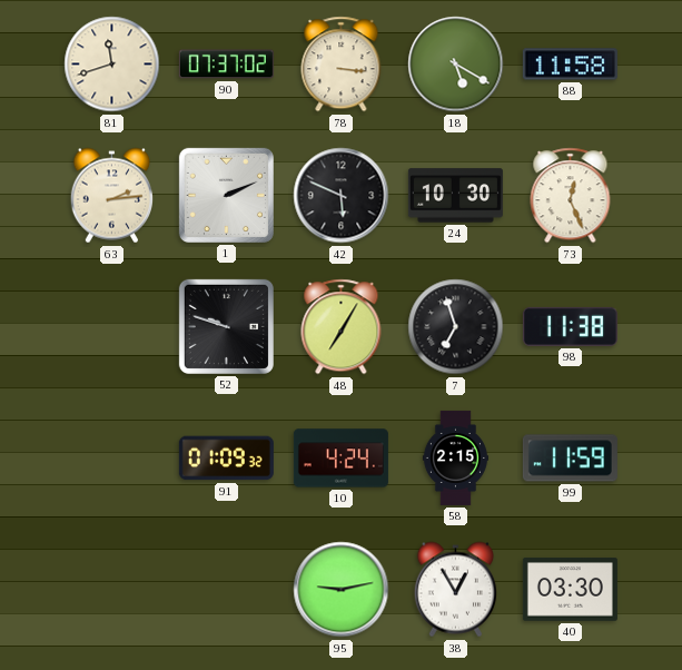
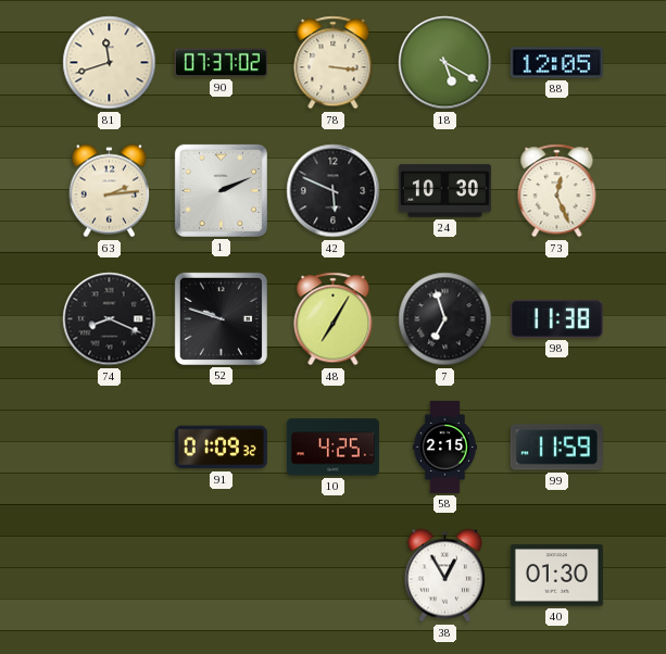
88: 11:58 -> 12:05 (556, 63)
74: none -> 8:19 (110, 319)
10: 4:24 -> 4:25 (332, 448)
95: 9:13 -> none (342, 590)
40: 03:30 -> 01:30 (556, 576)
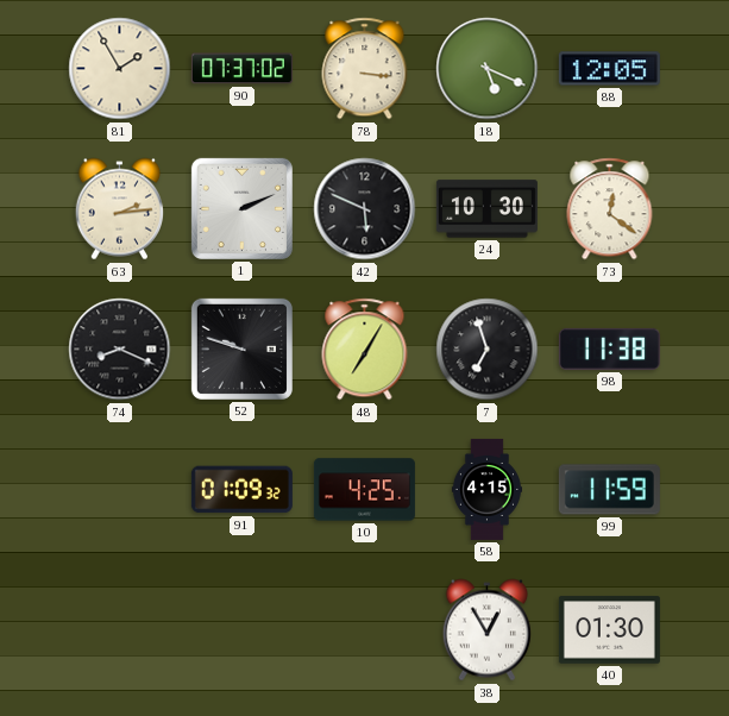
81: 11:42 -> 1:55 (120, 69)
18: 5:20 -> 5:19 (488, 69)
73: 12:26 -> 12:21 (610, 209)
58: 2:15 -> 4:15 (486, 489)
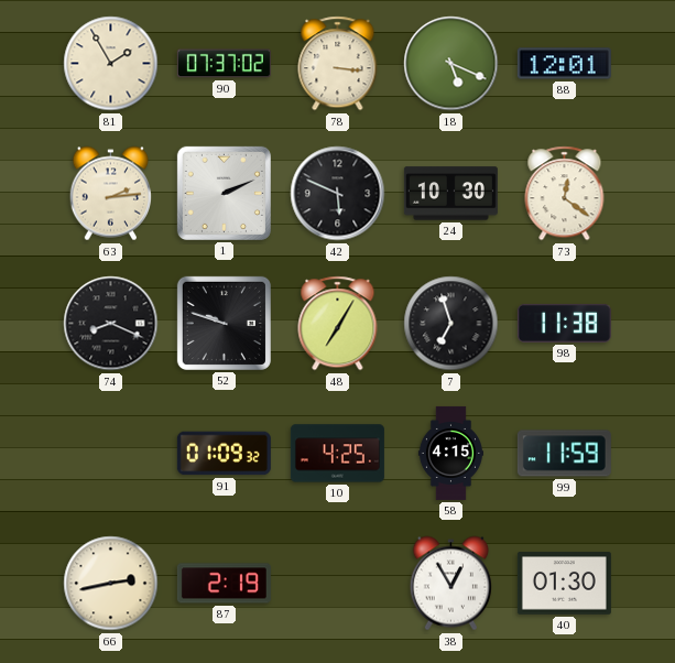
88: 12:05 -> 12:01 (564, 64)
66: none -> 2:43 (111, 584)
87: none -> 2:19 (224, 584)
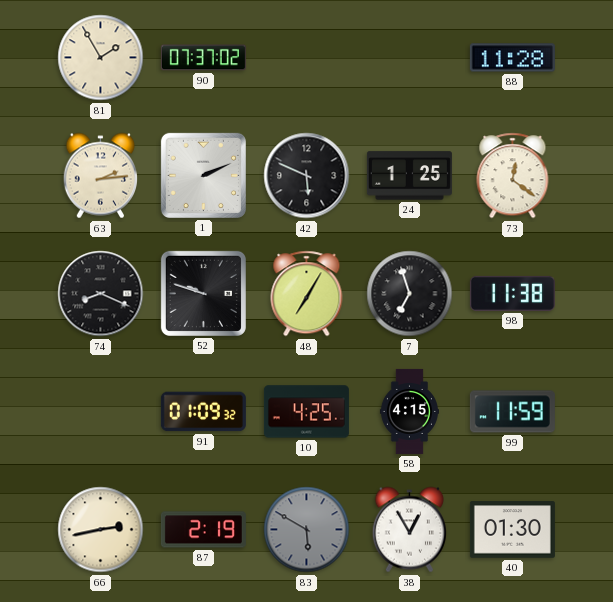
78: 3:16 -> none (338, 64)
18: 5:19 -> none (451, 64)
88: 12:01 -> 11:28 (512, 58)
24: 10:30 -> 1:25 (409, 176)
83: none -> 5:50 (307, 530)
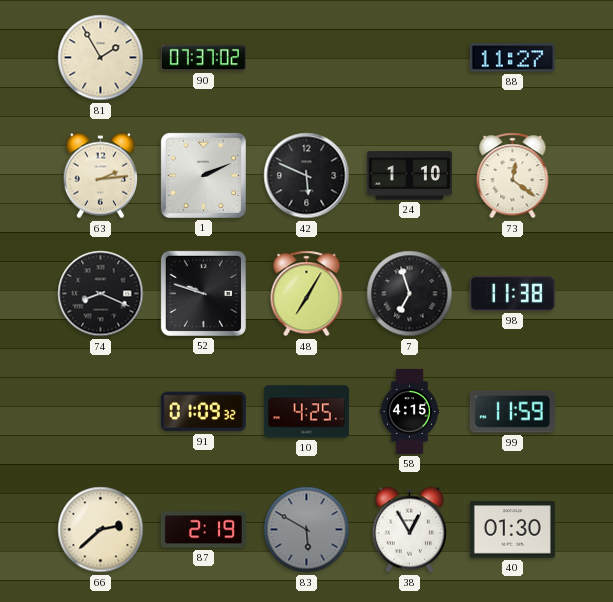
88: 11:28 -> 11:27 (512, 58)
24: 1:25 -> 1:10 (409, 176)
66: 2:43 -> 2:38 (101, 530)
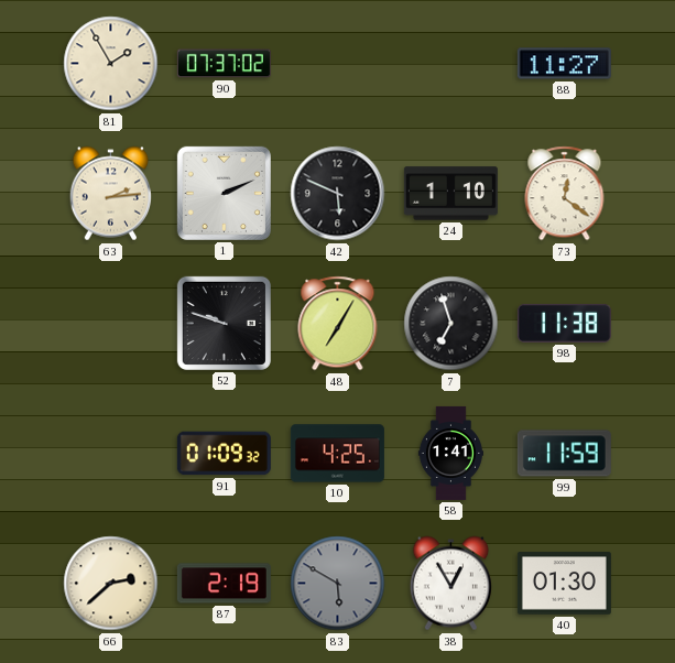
74: 8:19 -> none (101, 294)
58: 4:15 -> 1:41 (450, 453)
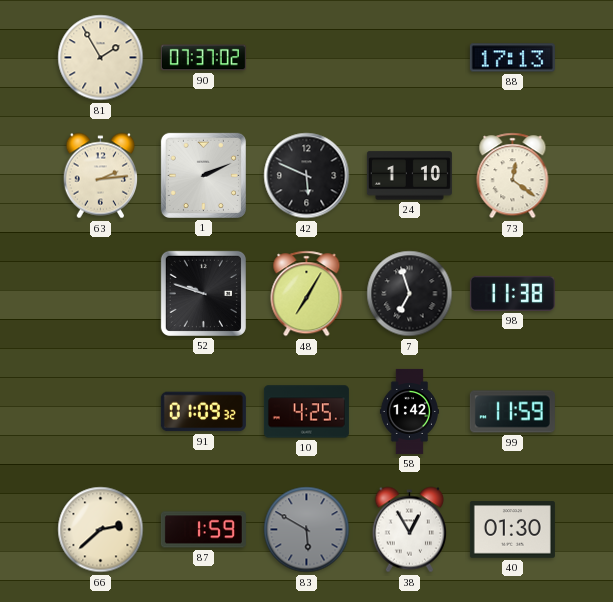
88: 11:27 -> 17:13 (512, 58)
58: 1:41 -> 1:42 (409, 411)
87: 2:19 -> 1:59 (203, 530)
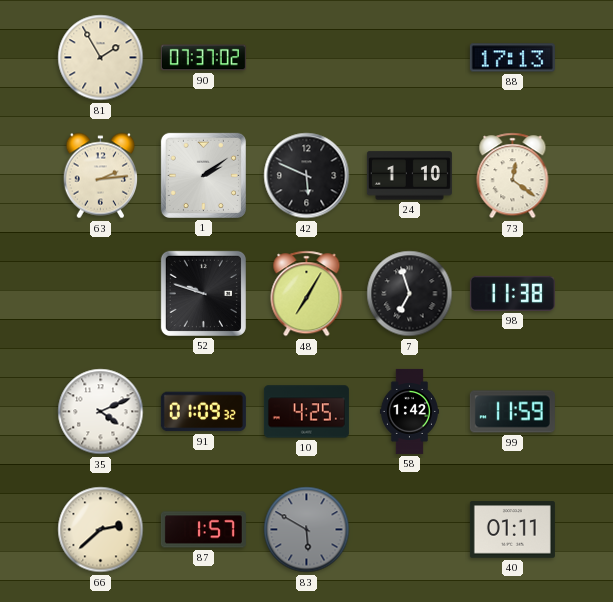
1: 2:11 -> 2:09 (203, 175)
35: none -> 4:11 (101, 412)
87: 1:59 -> 1:57 (203, 530)
38: 12:55 -> none (409, 530)
40: 01:30 -> 01:11 (512, 530)
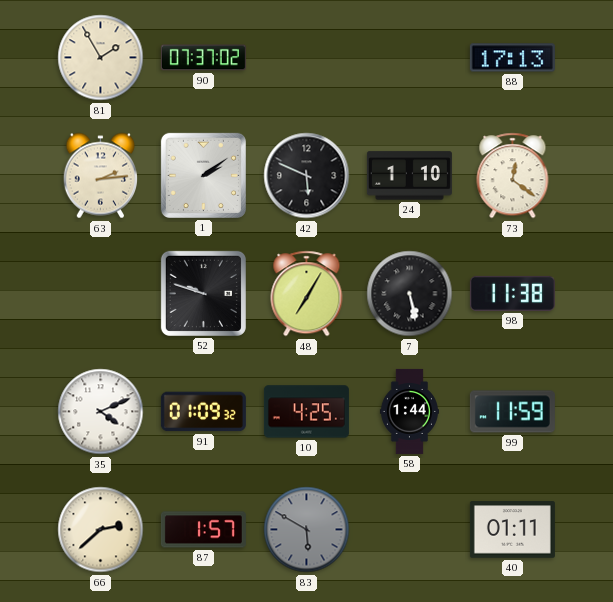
7: 6:57 -> 5:28 (410, 294)
58: 1:42 -> 1:44 (409, 411)
